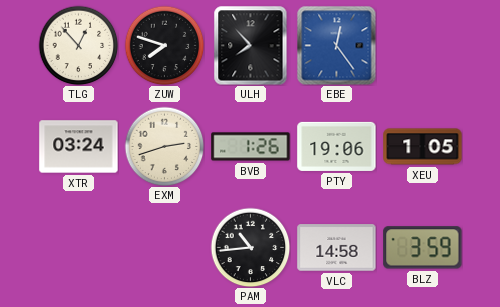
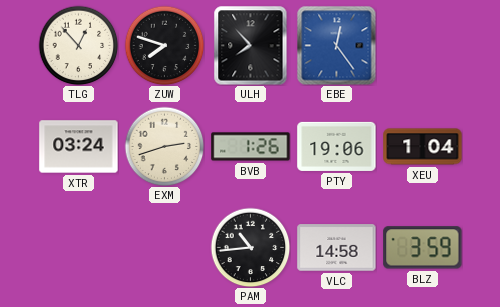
XEU: 1:05 -> 1:04 (423, 147)
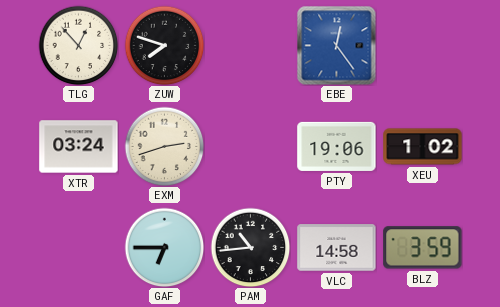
ULH: 7:53 -> none (251, 45)
BVB: 1:26 -> none (251, 147)
XEU: 1:04 -> 1:02 (423, 147)
GAF: none -> 6:45 (164, 247)
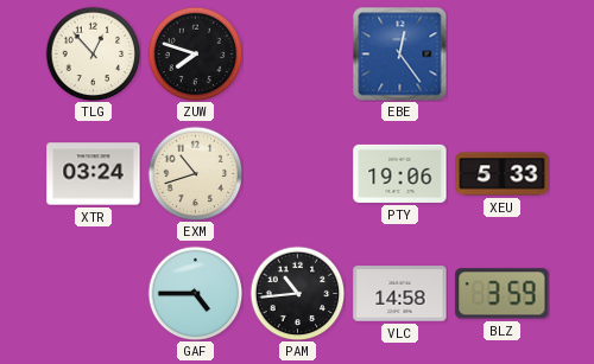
EXM: 2:42 -> 10:42 (195, 173)
XEU: 1:02 -> 5:33 (503, 174)
GAF: 6:45 -> 4:45 (195, 293)
